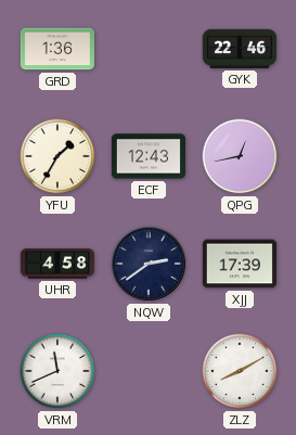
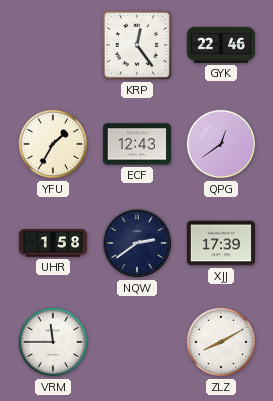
GRD: 1:36 -> none (56, 49)
KRP: none -> 12:24 (138, 46)
QPG: 12:43 -> 12:39 (221, 144)
UHR: 4:58 -> 1:58 (52, 243)
VRM: 11:41 -> 11:45 (53, 342)
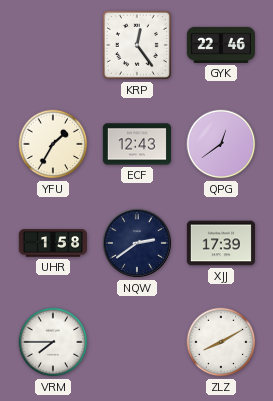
VRM: 11:45 -> 7:45 (53, 342)
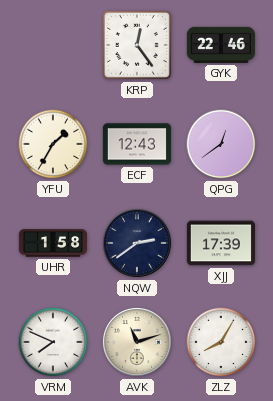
VRM: 7:45 -> 7:49 (53, 342)
AVK: none -> 11:12 (137, 342)
ZLZ: 8:10 -> 8:05 (221, 342)
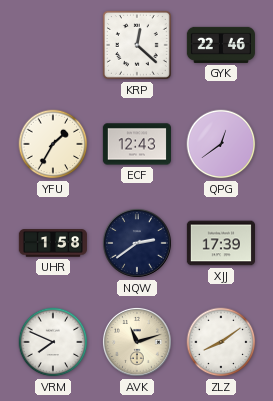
KRP: 12:24 -> 12:22 (138, 46)
ZLZ: 8:05 -> 8:09 (221, 342)
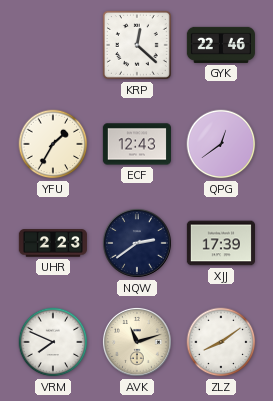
UHR: 1:58 -> 2:23 (52, 243)
